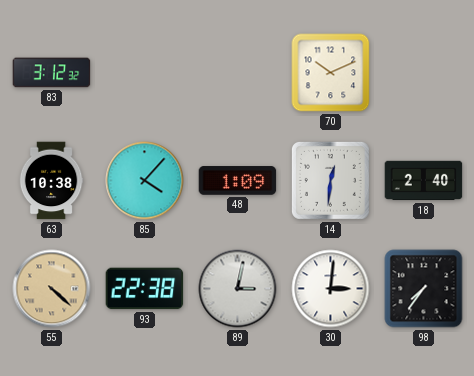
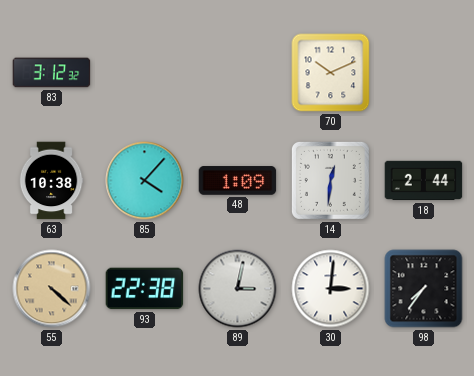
18: 2:40 -> 2:44 (424, 181)
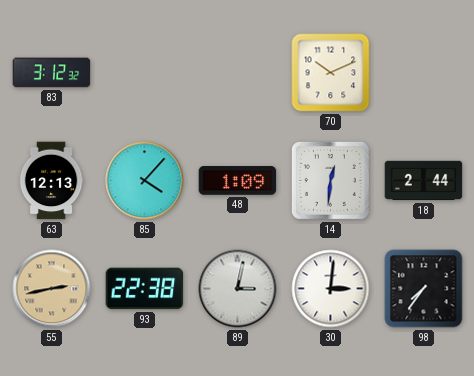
63: 10:38 -> 12:13 (51, 181)
55: 4:22 -> 2:43 (52, 289)
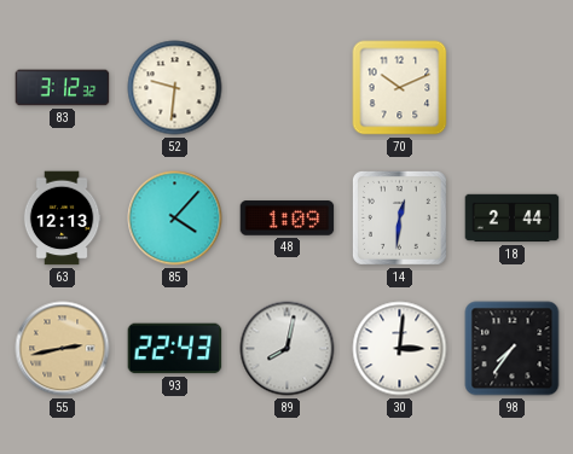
52: none -> 9:31 (175, 88)
93: 22:38 -> 22:43 (175, 349)
89: 3:02 -> 8:02 (288, 349)
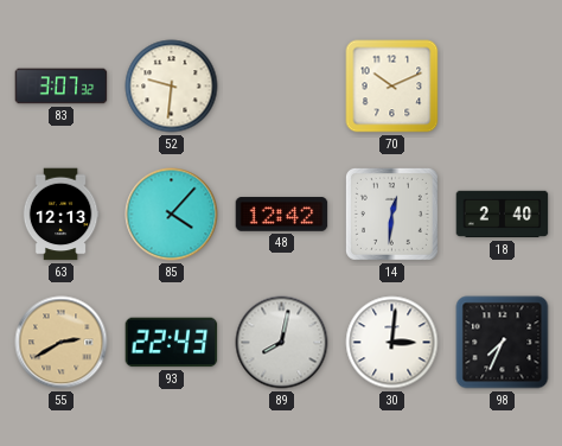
83: 3:12 -> 3:07 (62, 87)
48: 1:09 -> 12:42 (282, 215)
18: 2:44 -> 2:40 (503, 215)
55: 2:43 -> 2:40 (62, 343)
98: 7:36 -> 7:34 (503, 343)
